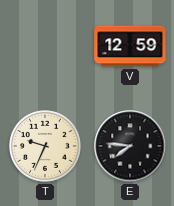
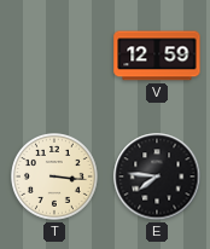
T: 9:34 -> 3:16 (56, 178)
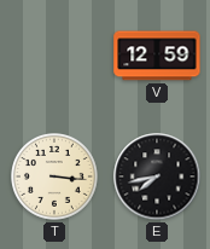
E: 7:46 -> 7:43 (157, 176)
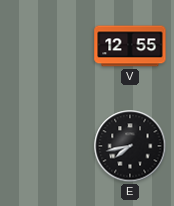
V: 12:59 -> 12:55 (130, 46)
T: 3:16 -> none (56, 178)
